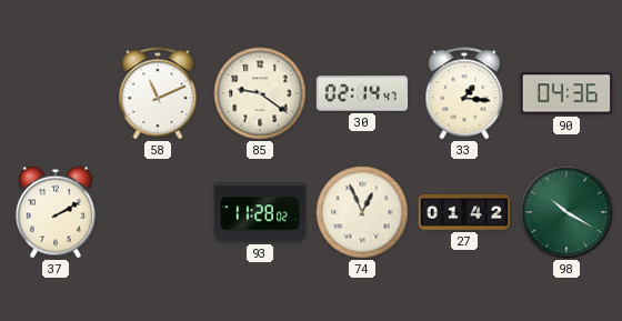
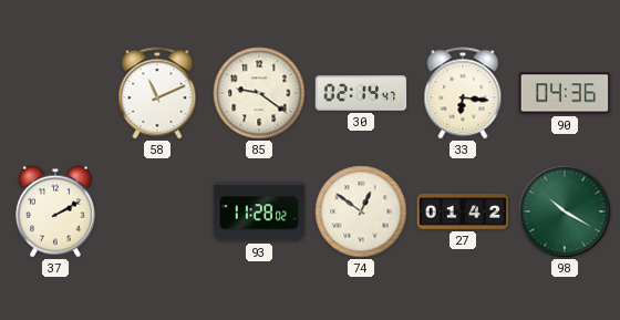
33: 1:16 -> 6:16 (463, 93)
74: 12:56 -> 12:51 (361, 211)
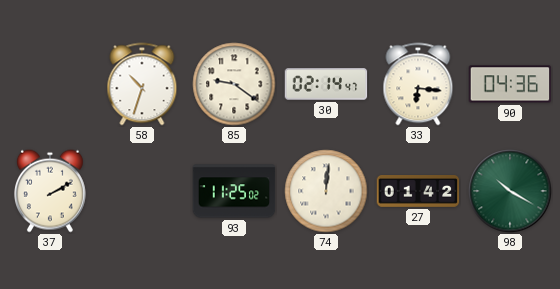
58: 11:11 -> 10:33 (142, 84)
93: 11:28 -> 11:25 (234, 191)
74: 12:51 -> 12:01 (326, 191)
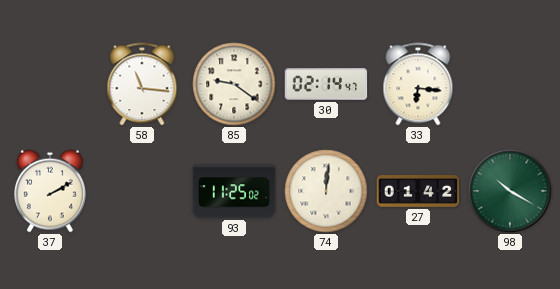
58: 10:33 -> 11:16 (142, 84)
90: 04:36 -> none (510, 84)
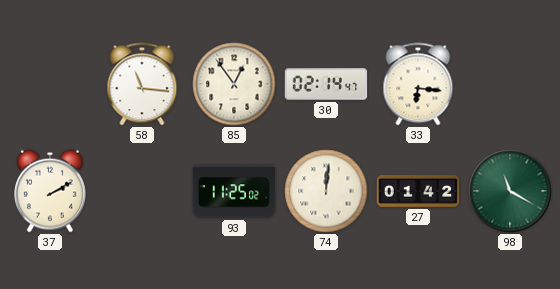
85: 9:21 -> 12:54 (234, 84)
98: 10:20 -> 11:20 (510, 191)
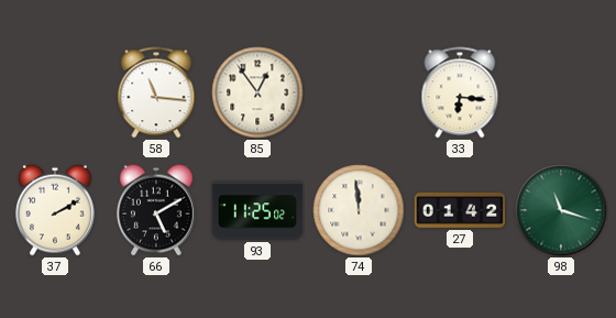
30: 02:14 -> none (326, 84)
66: none -> 5:10 (156, 210)
74: 12:01 -> 11:59 (359, 210)
98: 11:20 -> 11:18 (561, 210)
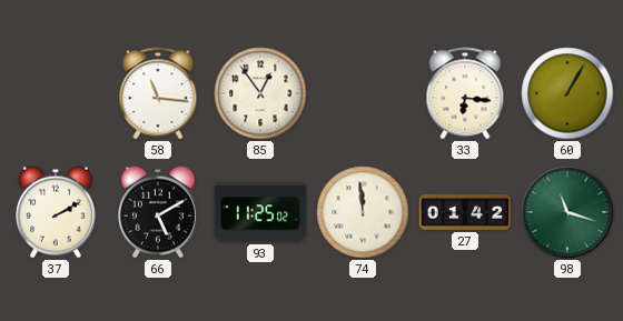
60: none -> 1:05 (567, 93)
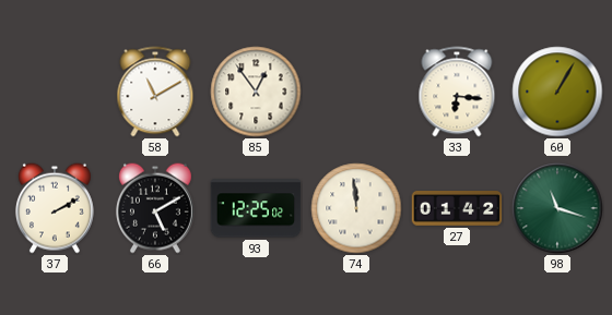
58: 11:16 -> 11:10 (155, 92)
93: 11:25 -> 12:25 (256, 208)
